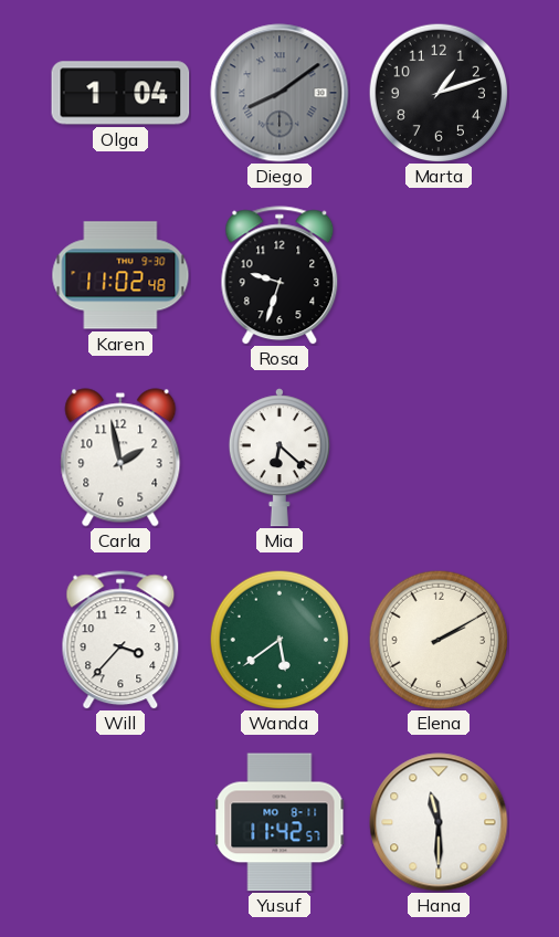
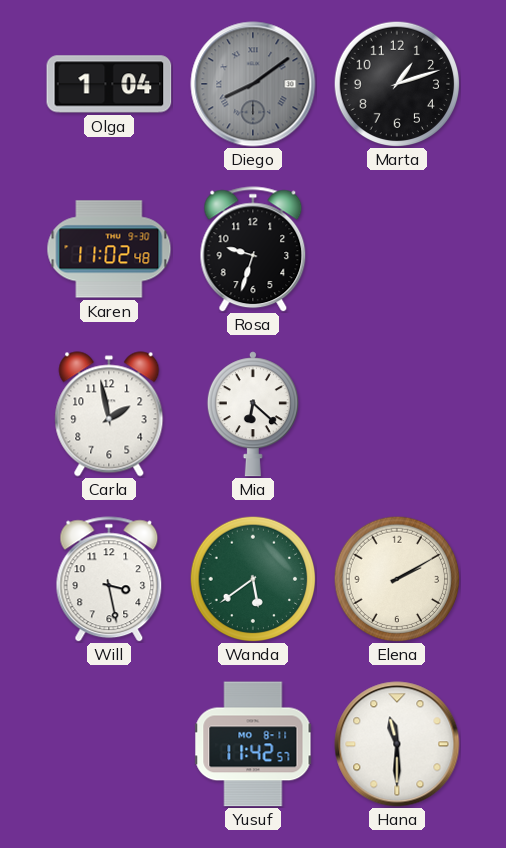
Will: 3:37 -> 3:28 (109, 579)
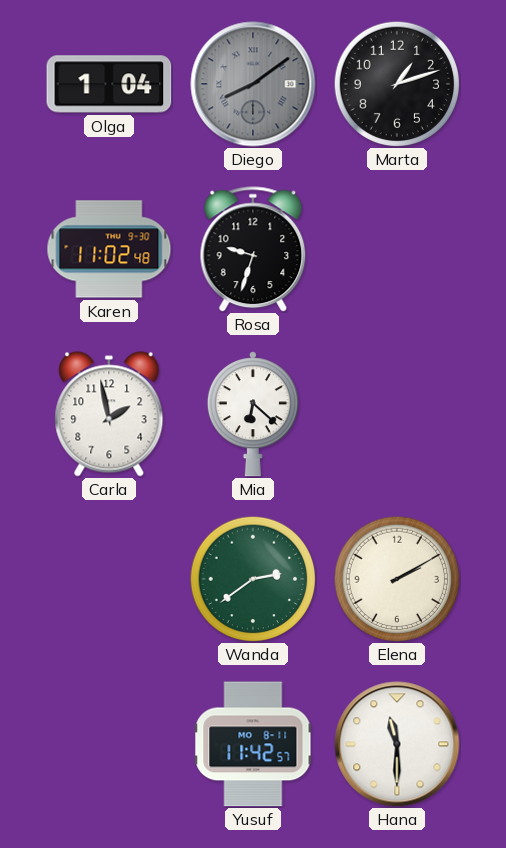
Will: 3:28 -> none (109, 579)
Wanda: 5:39 -> 2:39 (253, 579)
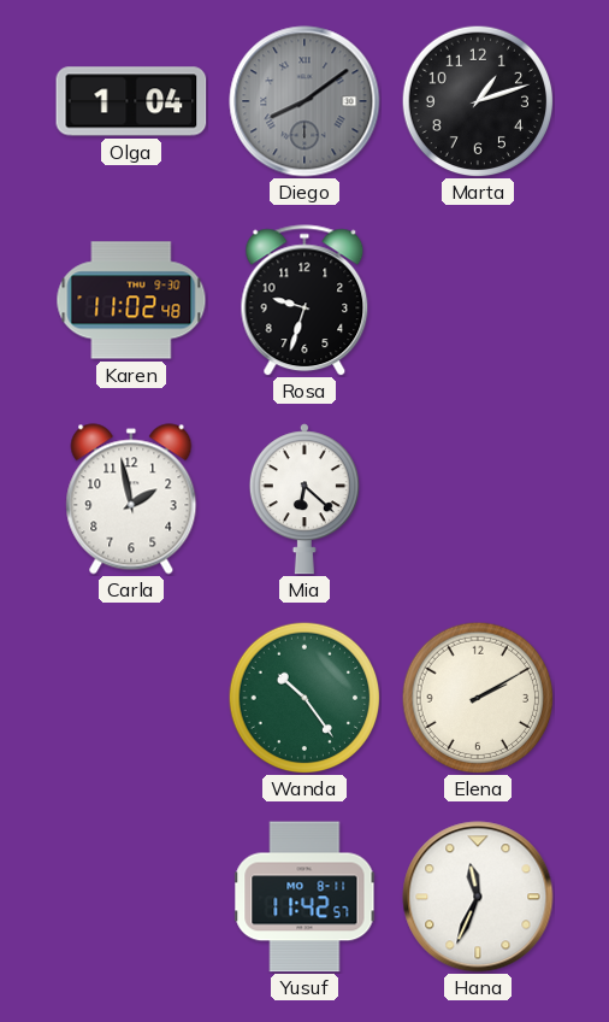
Wanda: 2:39 -> 10:24 (304, 698)
Hana: 11:30 -> 11:34 (478, 897)
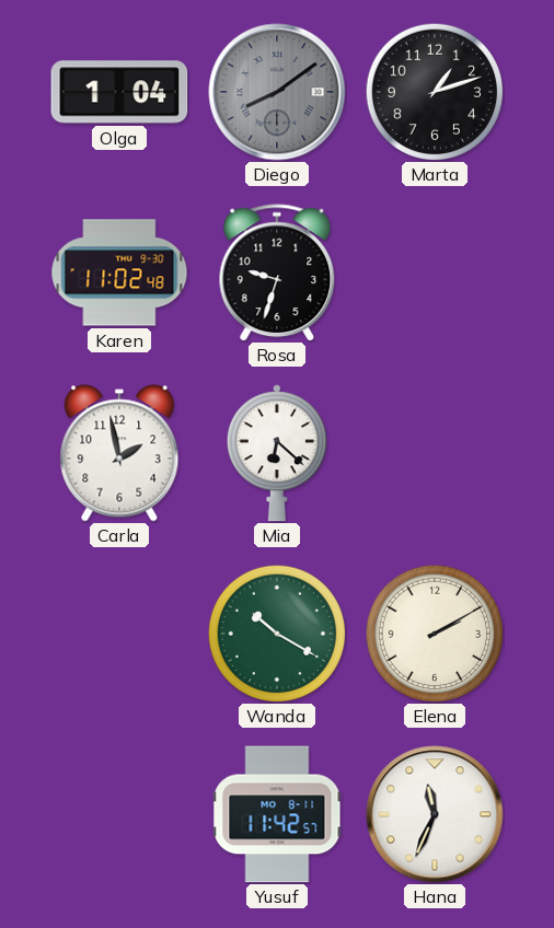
Wanda: 10:24 -> 10:20 (277, 634)
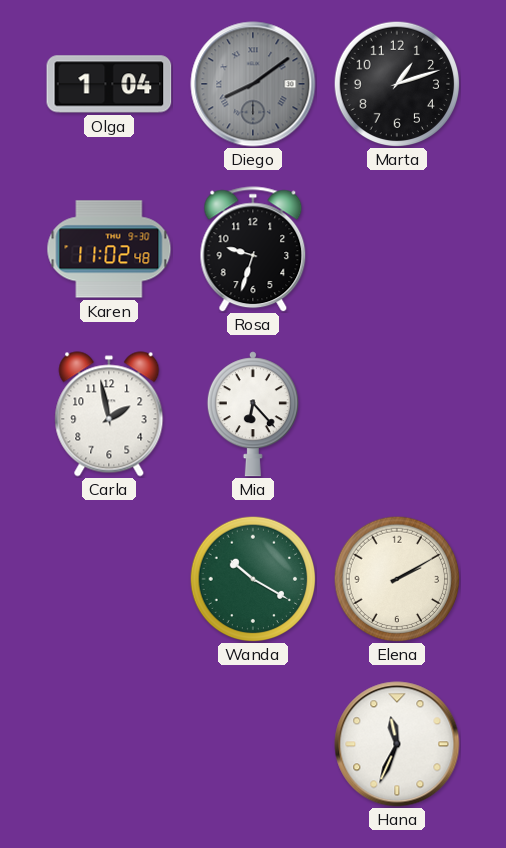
Mia: 6:22 -> 6:23 (253, 414)
Yusuf: 11:42 -> none (277, 814)
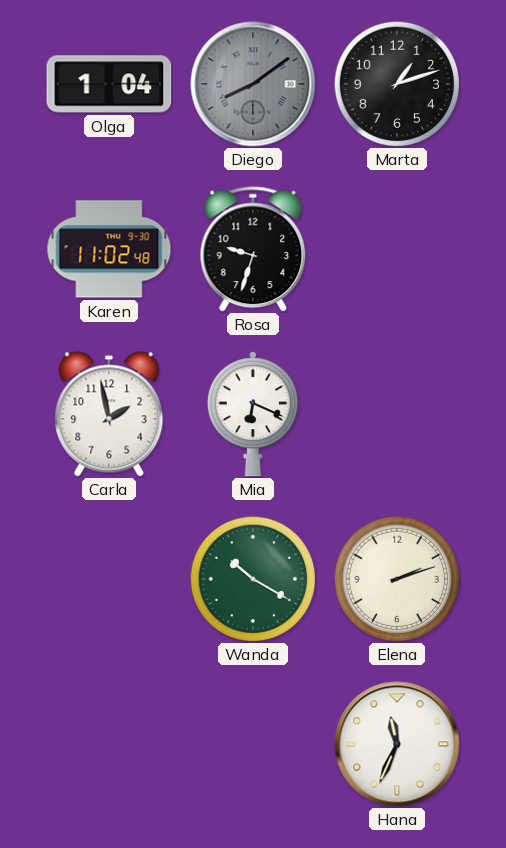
Mia: 6:23 -> 6:19 (253, 414)
Elena: 2:10 -> 2:12 (397, 579)
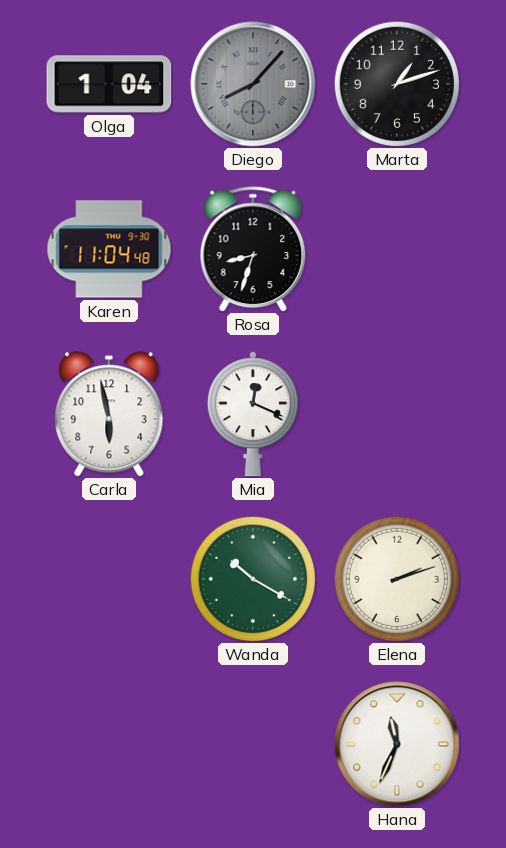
Diego: 8:09 -> 8:07 (253, 84)
Karen: 11:02 -> 11:04 (109, 249)
Rosa: 9:33 -> 8:33 (253, 249)
Carla: 1:58 -> 5:58 (109, 414)
Mia: 6:19 -> 12:19 (253, 414)
